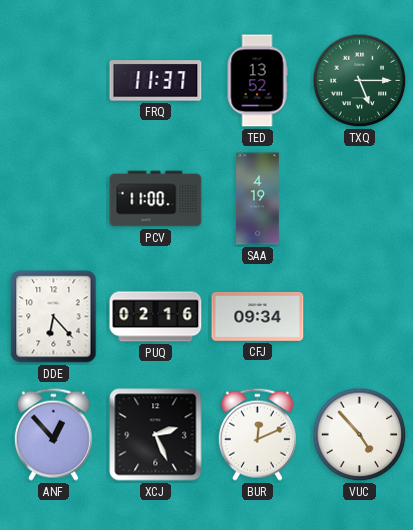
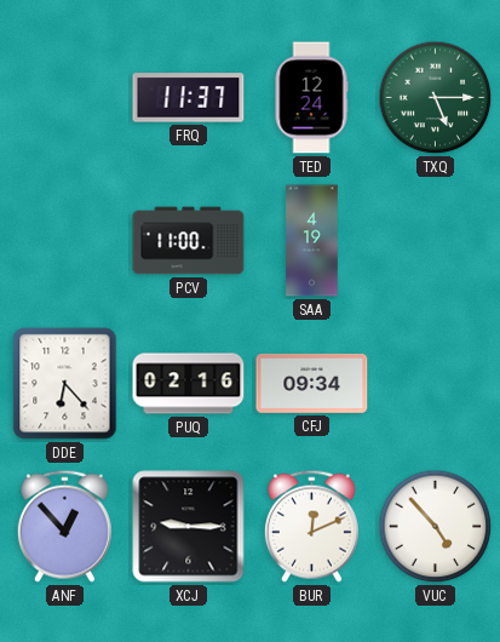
TED: 13:52 -> 12:24 (311, 98)
XCJ: 2:26 -> 9:15 (189, 527)
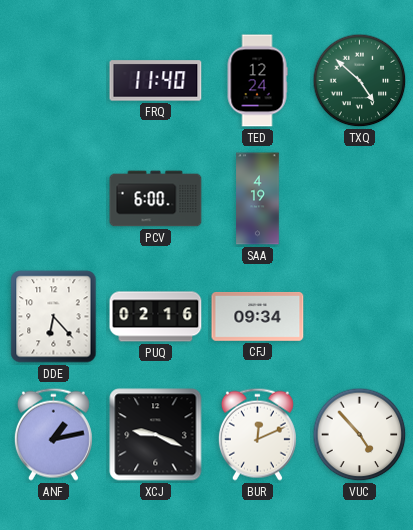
FRQ: 11:37 -> 11:40 (156, 81)
TXQ: 5:15 -> 4:52 (360, 81)
PCV: 11:00 -> 6:00 (156, 199)
ANF: 12:53 -> 1:13 (53, 434)
XCJ: 9:15 -> 9:19 (156, 435)
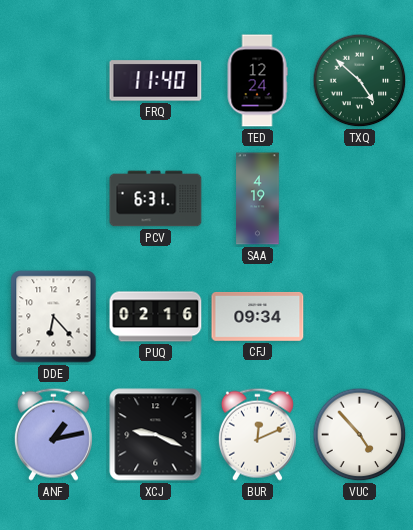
PCV: 6:00 -> 6:31 (156, 199)
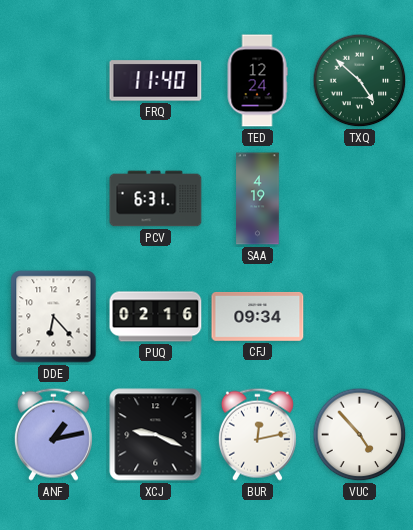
BUR: 12:11 -> 12:13 (257, 434)
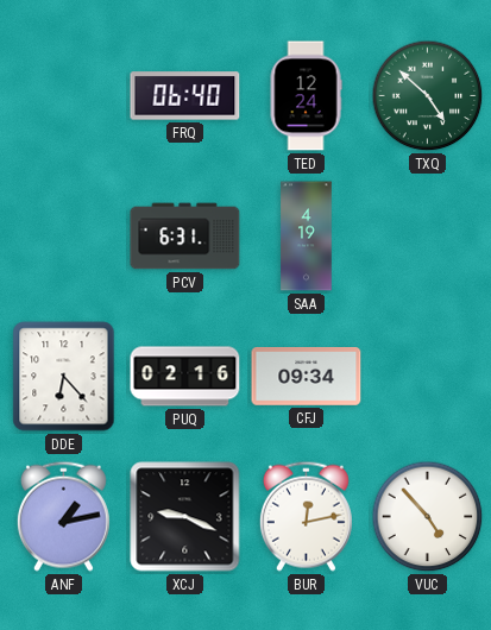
FRQ: 11:40 -> 06:40 (185, 96)
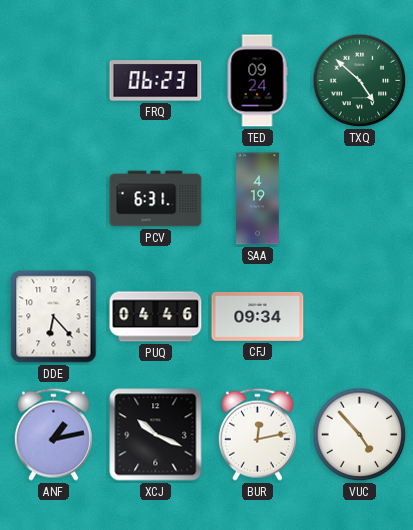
FRQ: 06:40 -> 06:23 (156, 81)
TED: 12:24 -> 09:24 (257, 81)
PUQ: 02:16 -> 04:46 (156, 317)
XCJ: 9:19 -> 10:19 (156, 435)
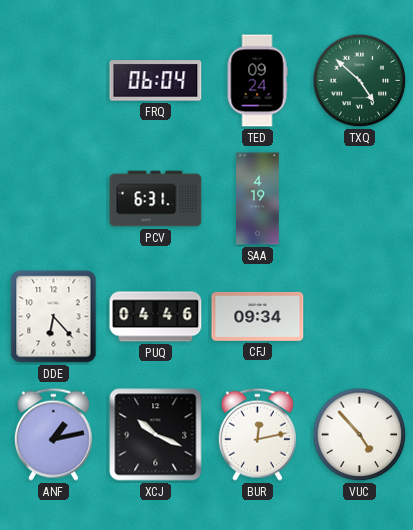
FRQ: 06:23 -> 06:04 (156, 81)
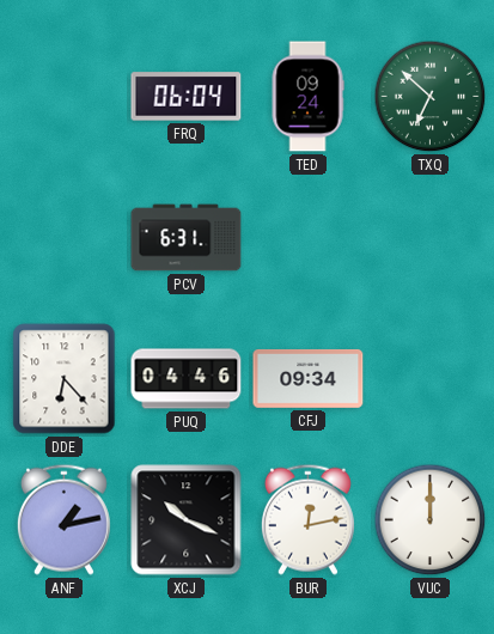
TXQ: 4:52 -> 6:52 (431, 97)
SAA: 4:19 -> none (258, 199)
VUC: 4:53 -> 12:00 (431, 520)
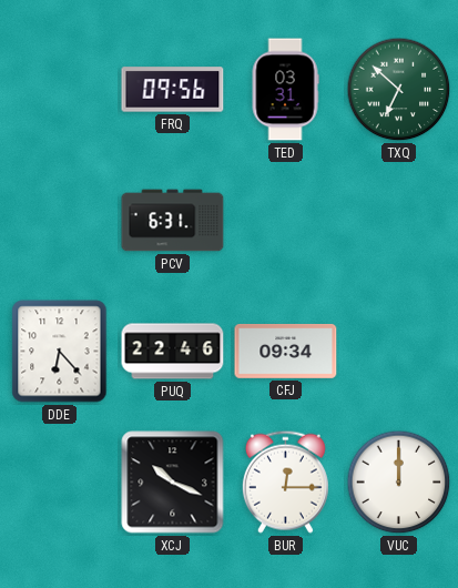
FRQ: 06:04 -> 09:56 (173, 90)
TED: 09:24 -> 03:31 (285, 90)
PUQ: 04:46 -> 22:46 (173, 352)
ANF: 1:13 -> none (63, 519)
BUR: 12:13 -> 12:15 (285, 481)
